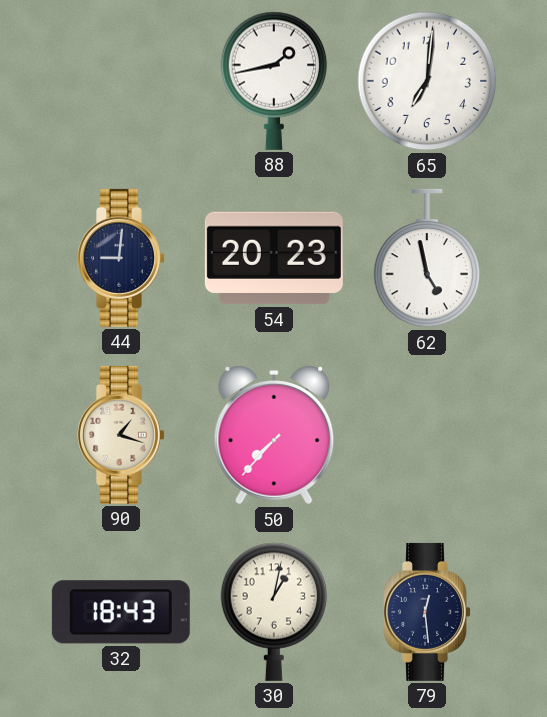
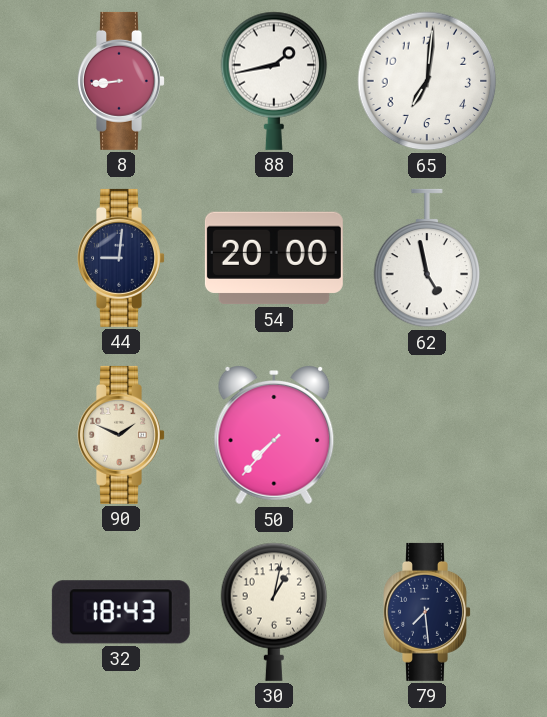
8: none -> 8:44 (122, 81)
54: 20:23 -> 20:00 (274, 258)
90: 1:18 -> 1:49 (122, 435)
79: 12:29 -> 7:29 (428, 612)
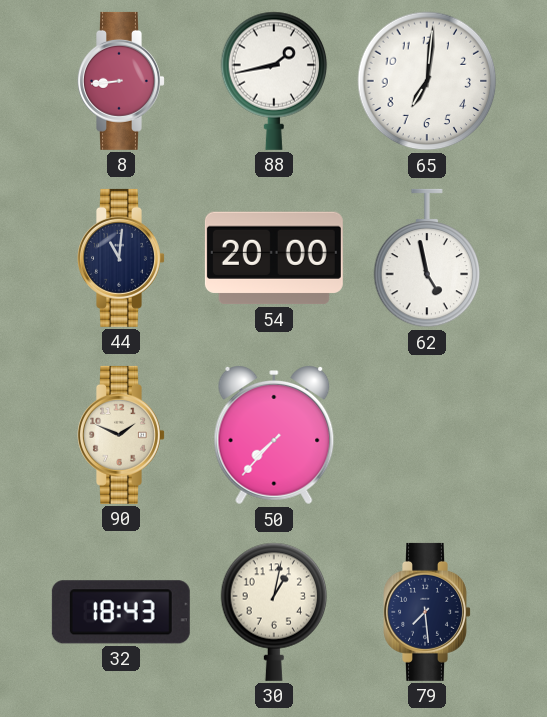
44: 9:01 -> 11:01 (122, 258)
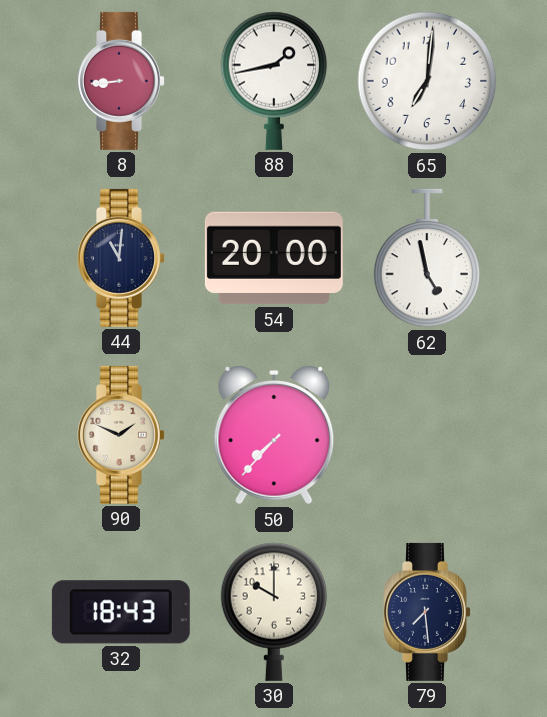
30: 1:02 -> 10:00 (274, 612)
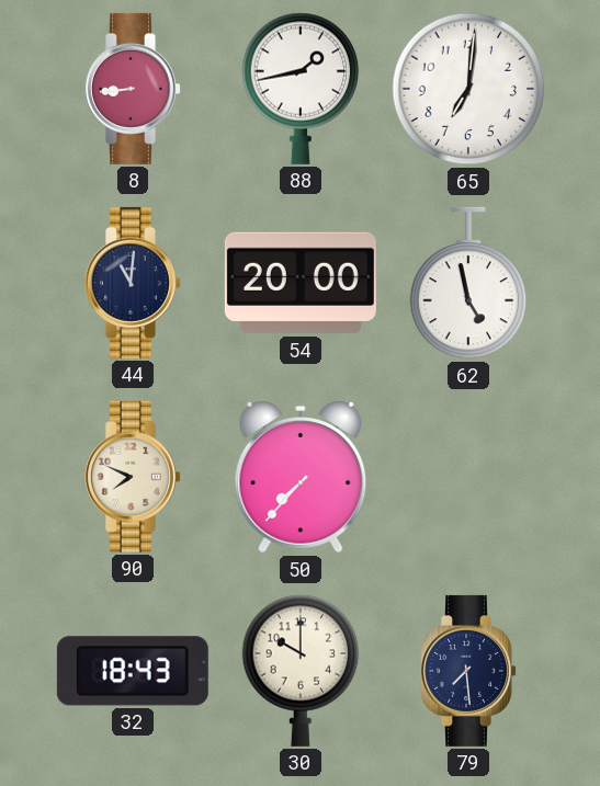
90: 1:49 -> 7:49 (134, 477)
